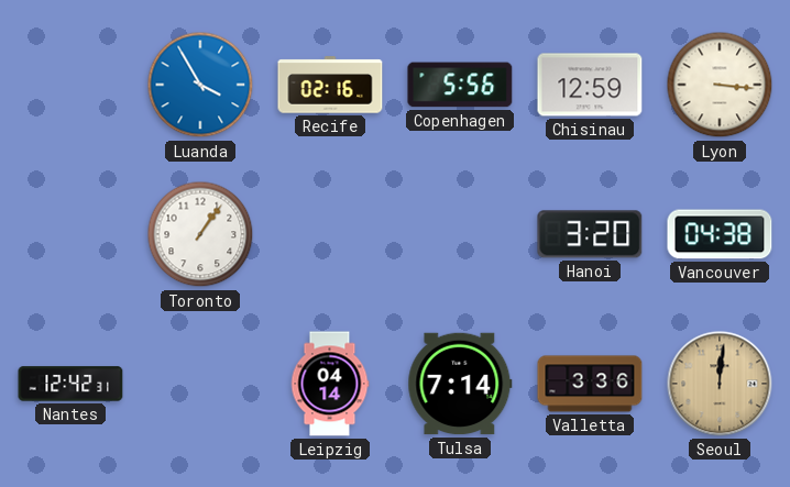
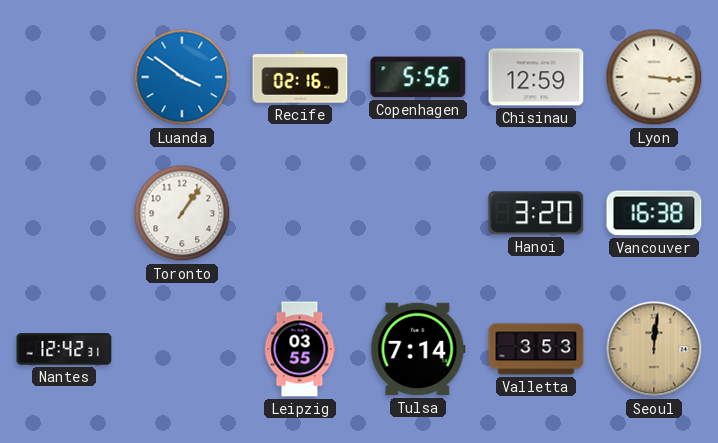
Luanda: 3:55 -> 3:51 (182, 77)
Vancouver: 04:38 -> 16:38 (654, 213)
Leipzig: 04:14 -> 03:55 (300, 349)
Valletta: 3:36 -> 3:53 (536, 349)
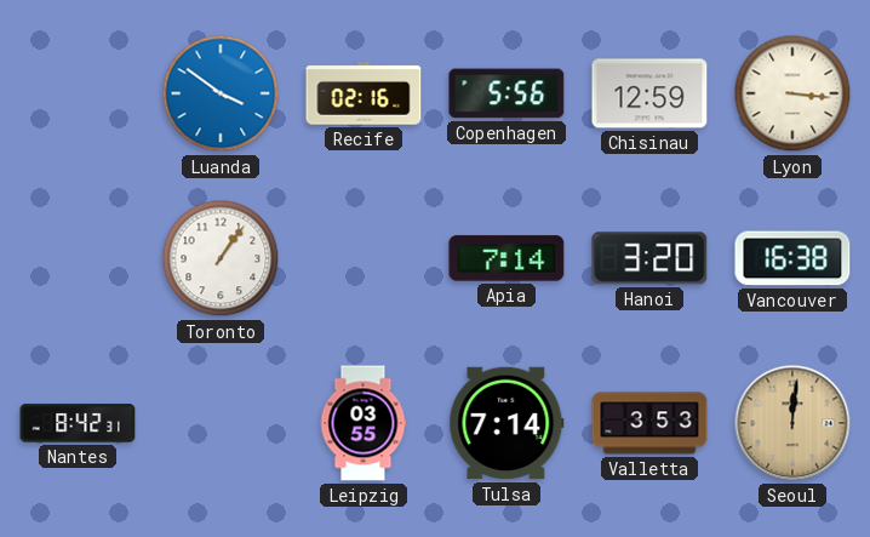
Apia: none -> 7:14 (506, 258)
Nantes: 12:42 -> 8:42 (78, 423)
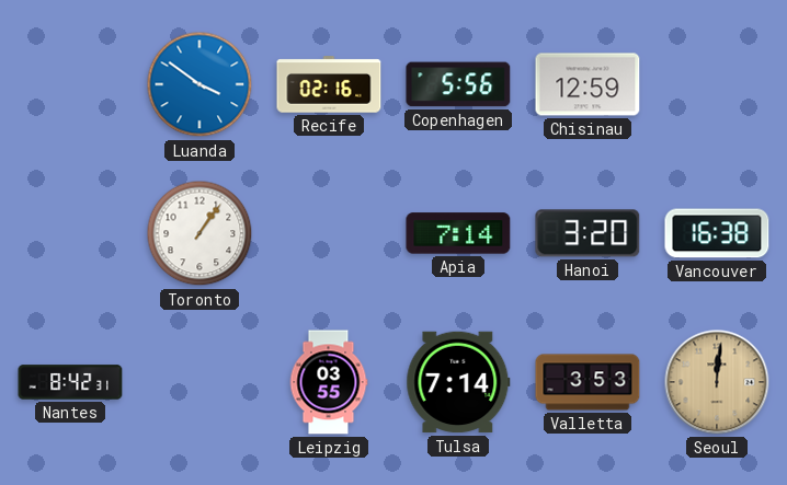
Lyon: 3:16 -> none (792, 93)
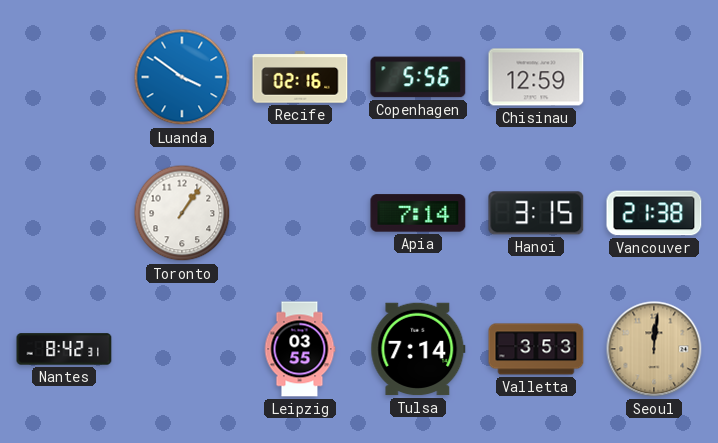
Hanoi: 3:20 -> 3:15 (536, 213)
Vancouver: 16:38 -> 21:38 (654, 213)
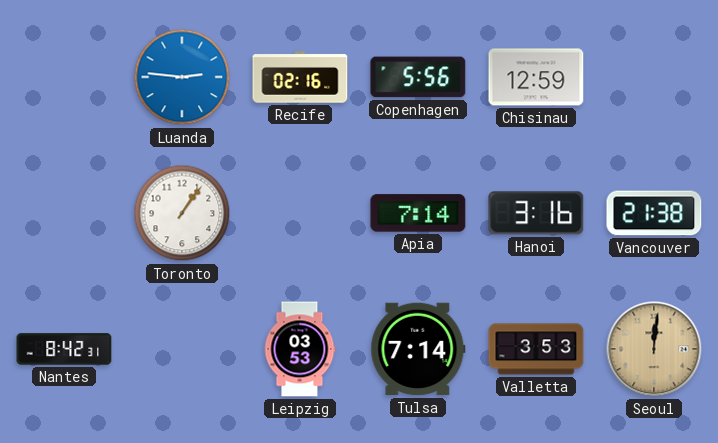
Luanda: 3:51 -> 2:46 (182, 77)
Hanoi: 3:15 -> 3:16 (536, 213)
Leipzig: 03:55 -> 03:53 (300, 349)
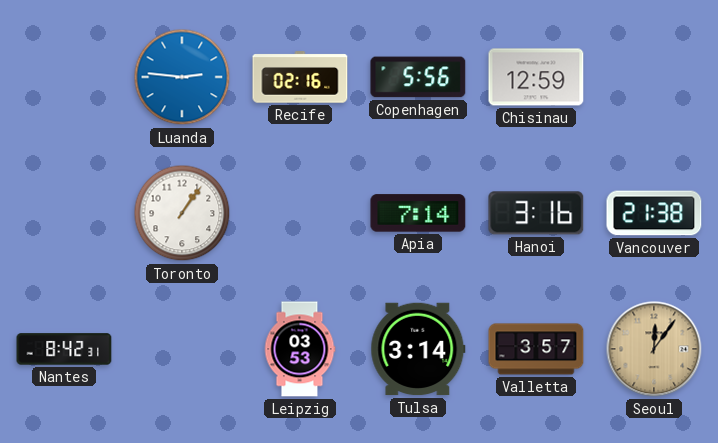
Tulsa: 7:14 -> 3:14 (418, 349)
Valletta: 3:53 -> 3:57 (536, 349)
Seoul: 12:01 -> 12:06 (654, 349)
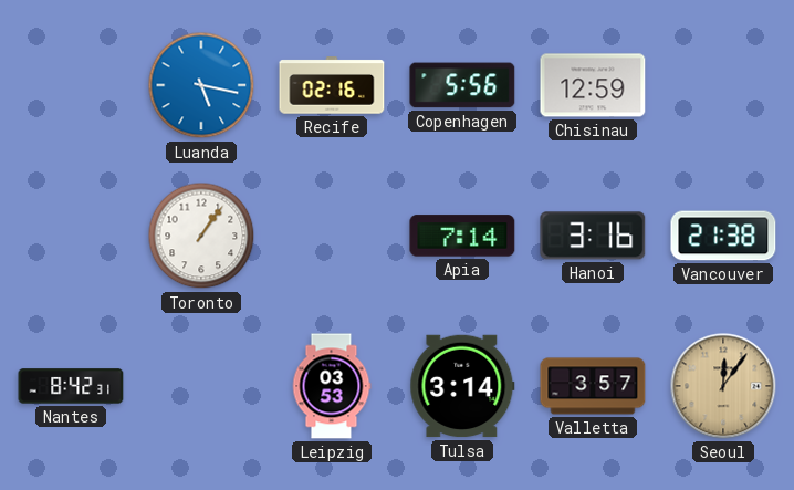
Luanda: 2:46 -> 5:17 (201, 85)
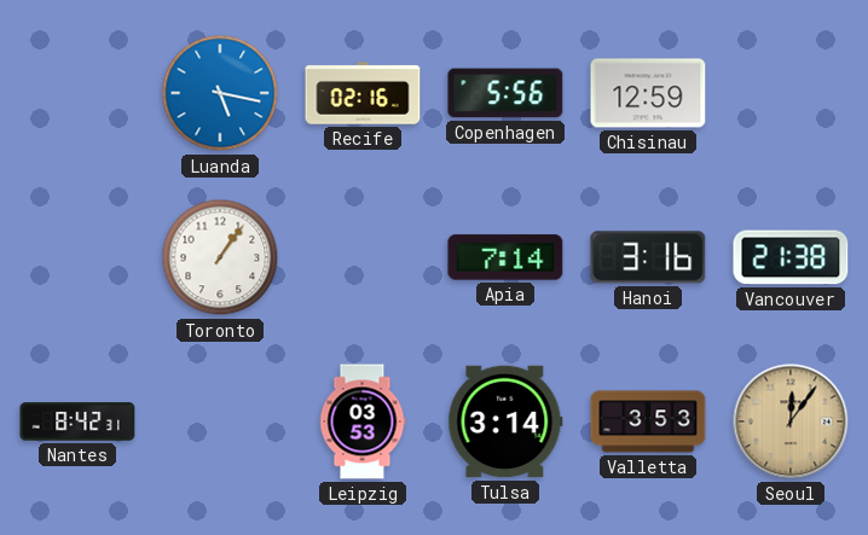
Valletta: 3:57 -> 3:53 (648, 421)
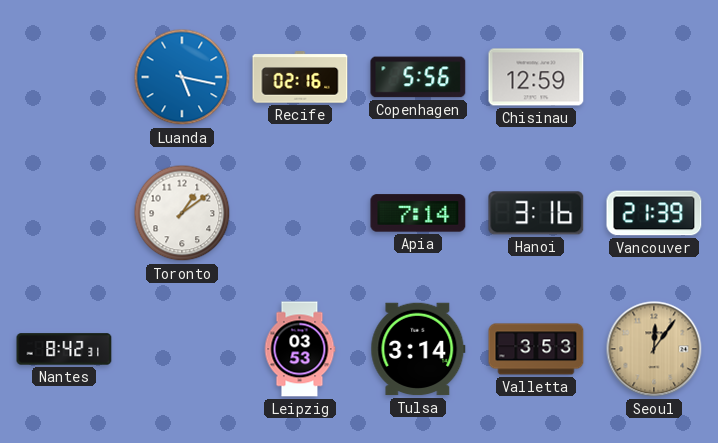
Toronto: 1:06 -> 1:09 (182, 213)
Vancouver: 21:38 -> 21:39 (654, 213)
